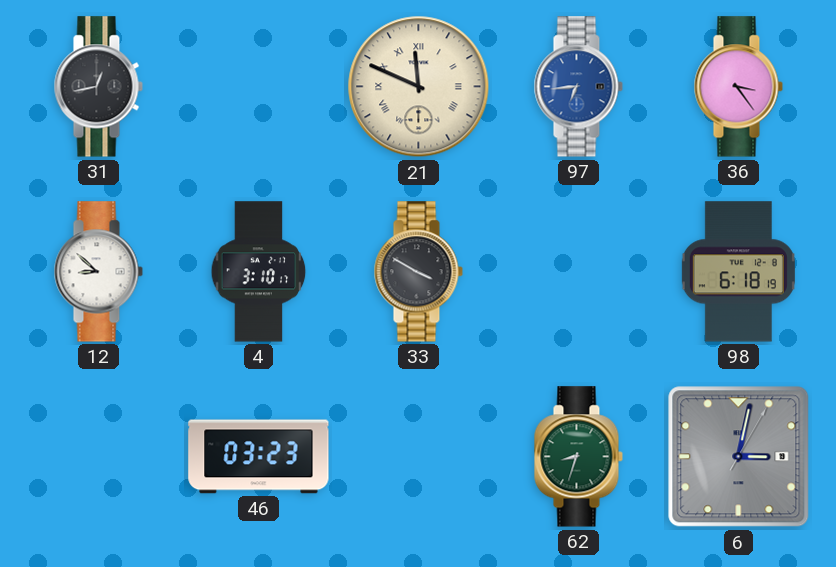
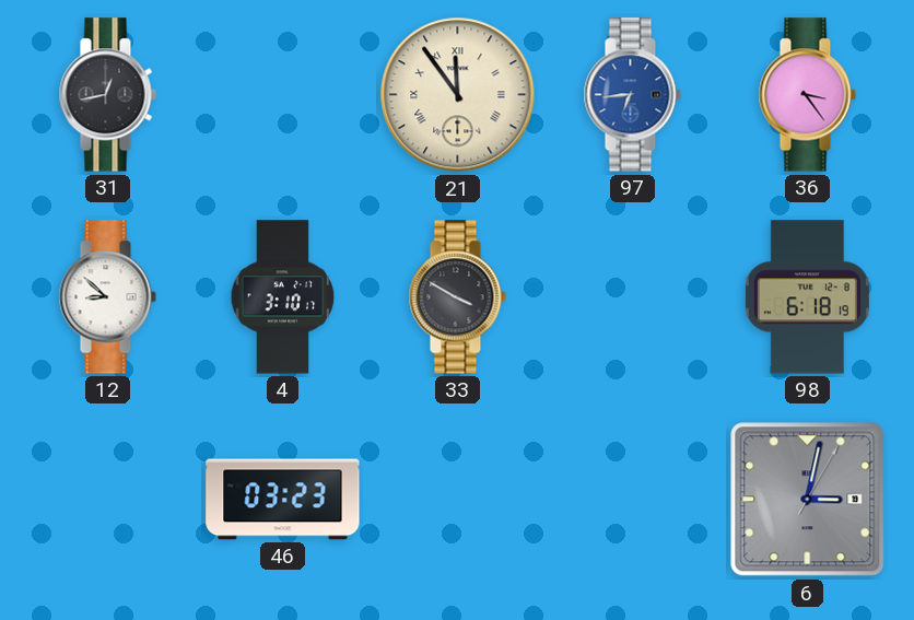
21: 11:49 -> 11:54 (458, 95)
62: 8:33 -> none (578, 457)
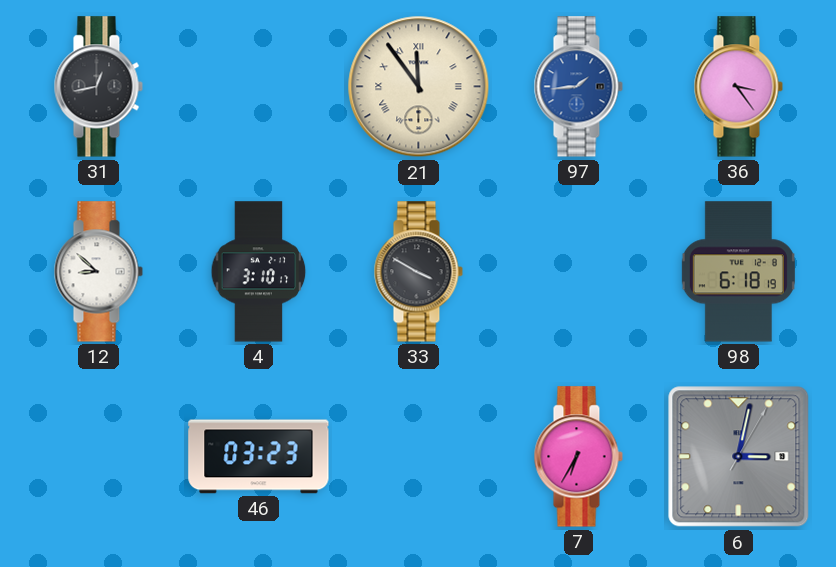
97: 6:44 -> 1:44 (578, 87)
7: none -> 6:35 (578, 457)
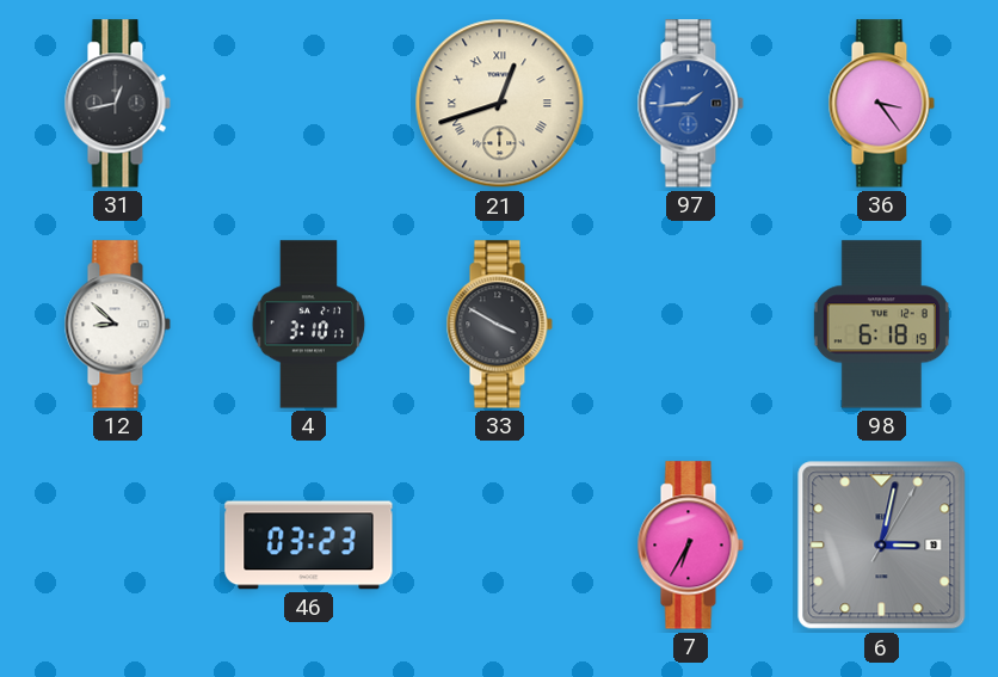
21: 11:54 -> 12:42 (500, 104)
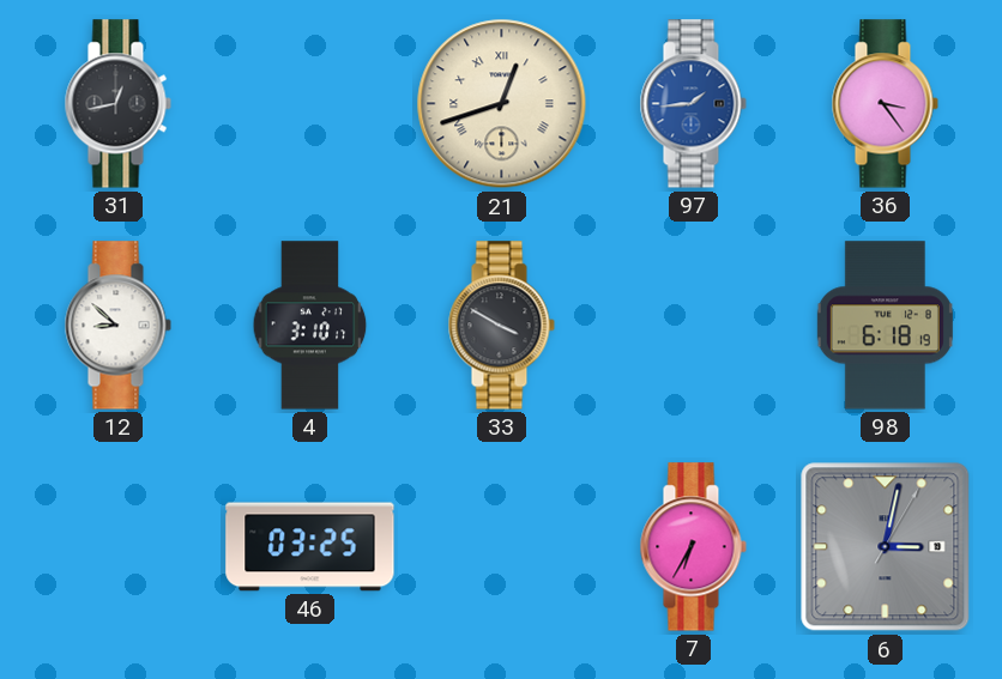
46: 03:23 -> 03:25 (310, 547)
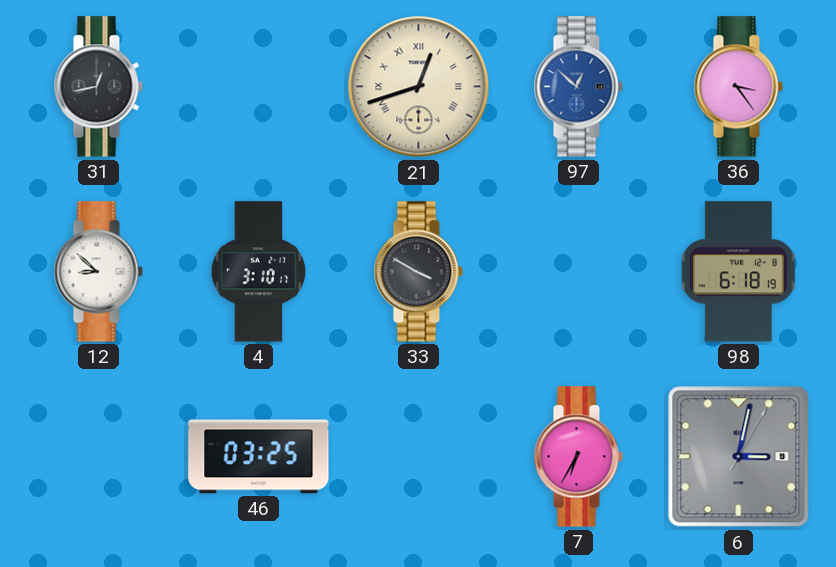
97: 1:44 -> 12:52 (578, 87)
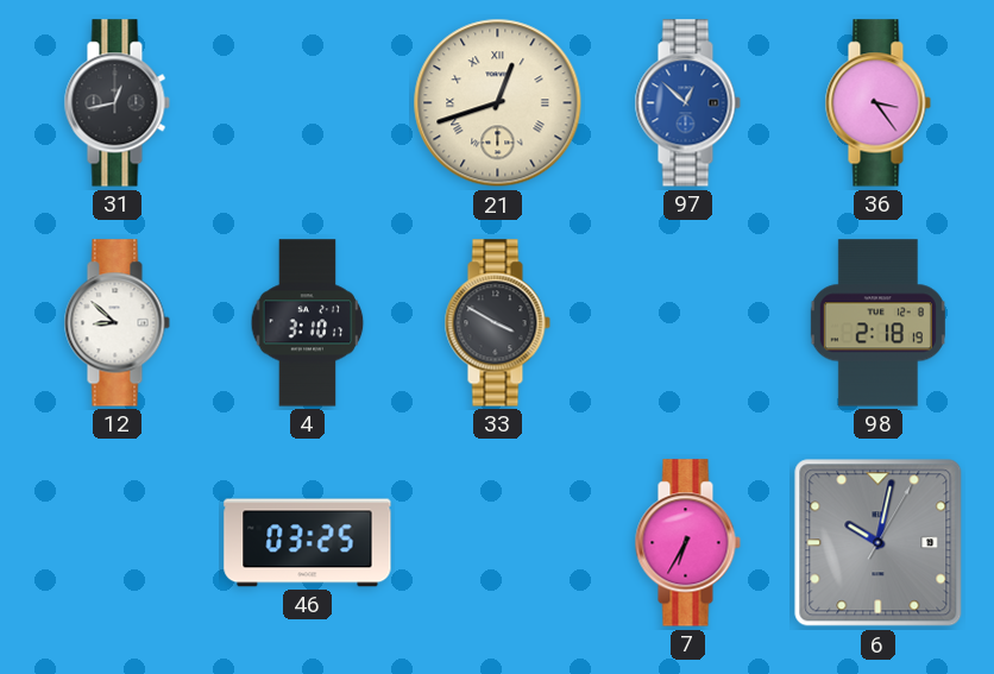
98: 6:18 -> 2:18 (877, 323)
6: 3:02 -> 10:02 (879, 543)
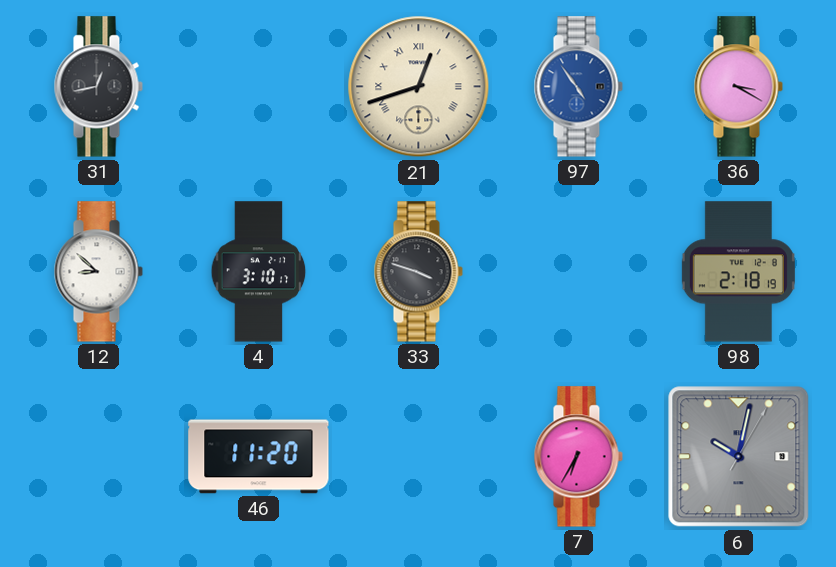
97: 12:52 -> 4:54 (578, 87)
36: 3:24 -> 3:20 (738, 87)
33: 3:50 -> 3:48 (418, 272)
46: 03:25 -> 11:20 (259, 457)
